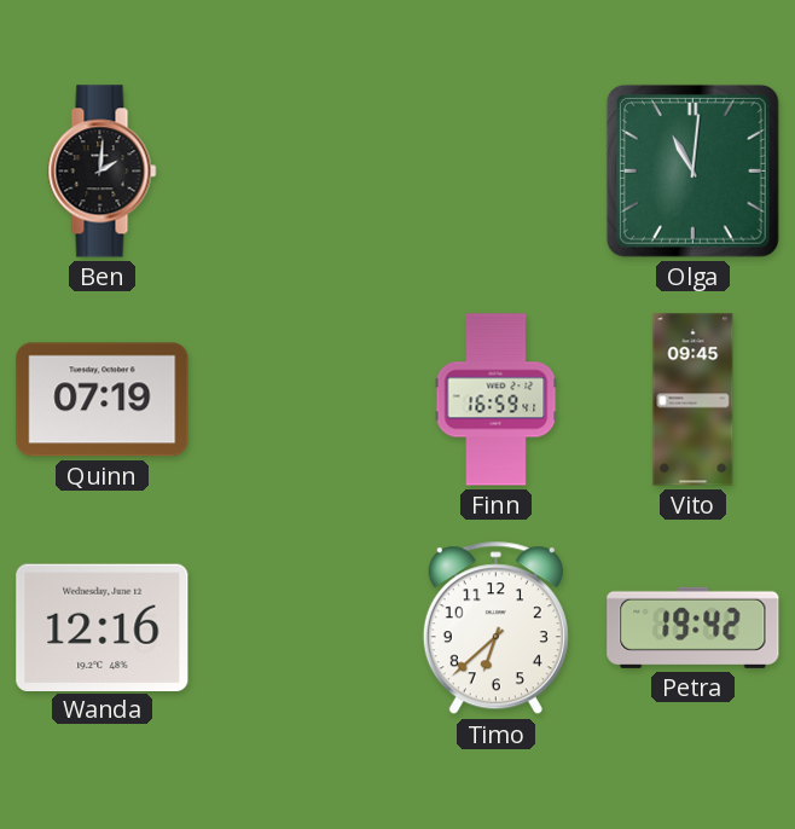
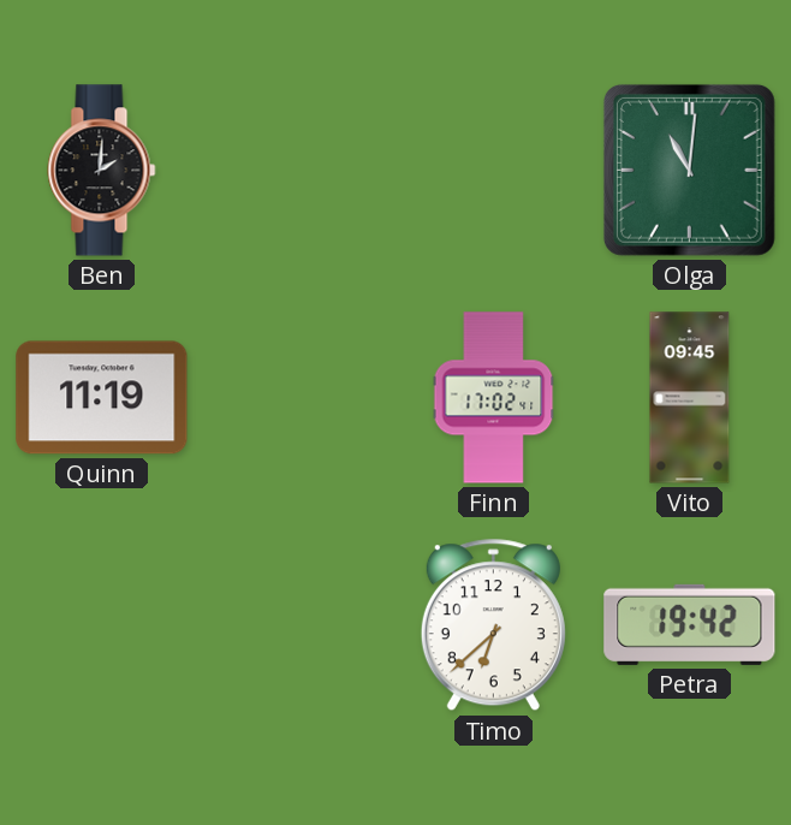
Quinn: 07:19 -> 11:19 (102, 398)
Finn: 16:59 -> 17:02 (494, 398)
Wanda: 12:16 -> none (103, 627)
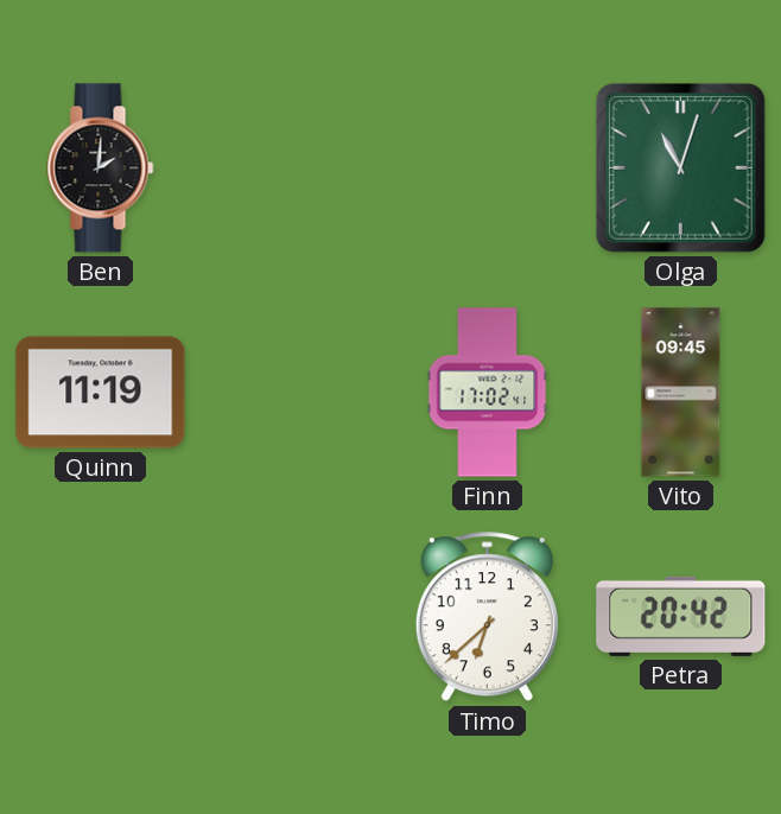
Olga: 11:01 -> 11:03 (680, 167)
Petra: 19:42 -> 20:42 (681, 616)
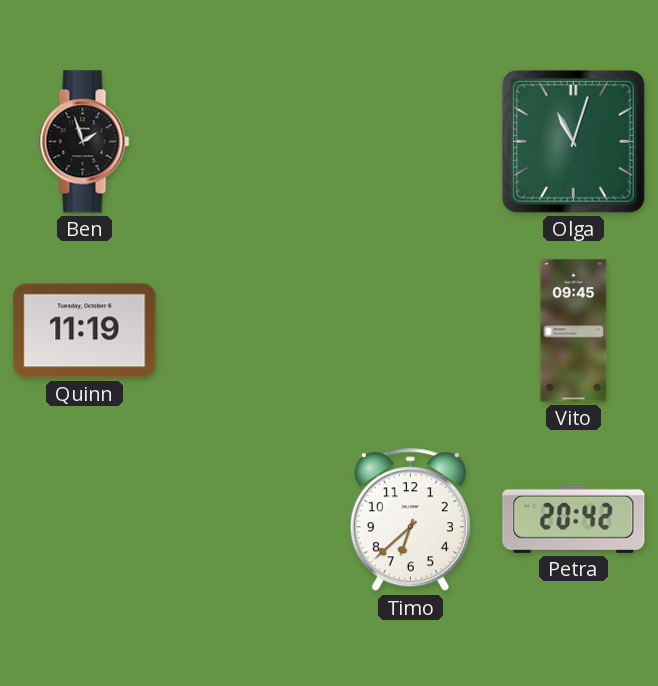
Ben: 2:01 -> 1:57 (85, 142)
Finn: 17:02 -> none (488, 393)
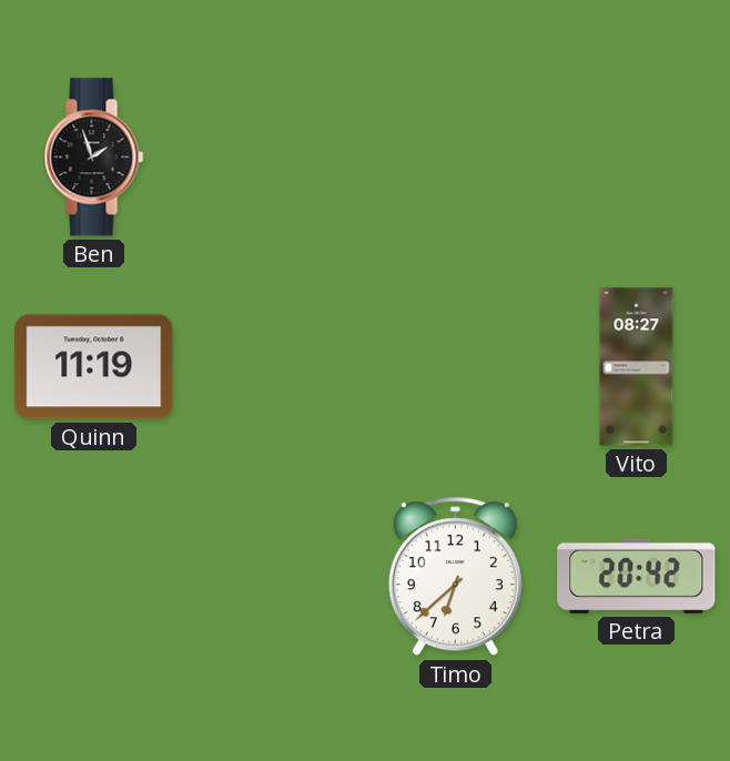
Olga: 11:03 -> none (573, 141)
Vito: 09:45 -> 08:27 (637, 367)
